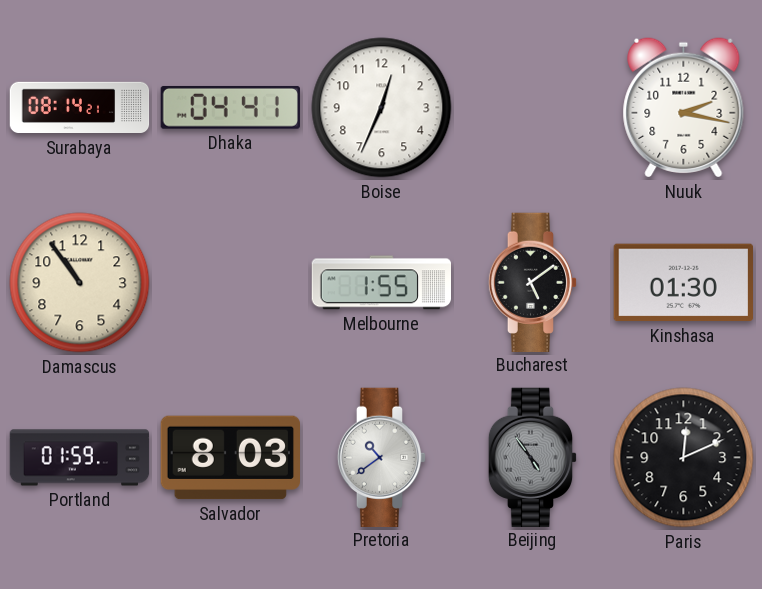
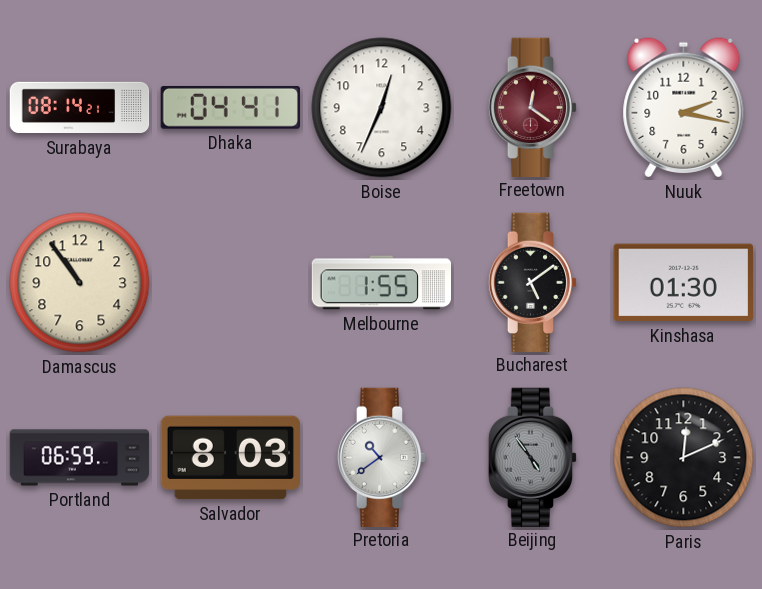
Freetown: none -> 12:21 (533, 107)
Portland: 01:59 -> 06:59 (80, 458)
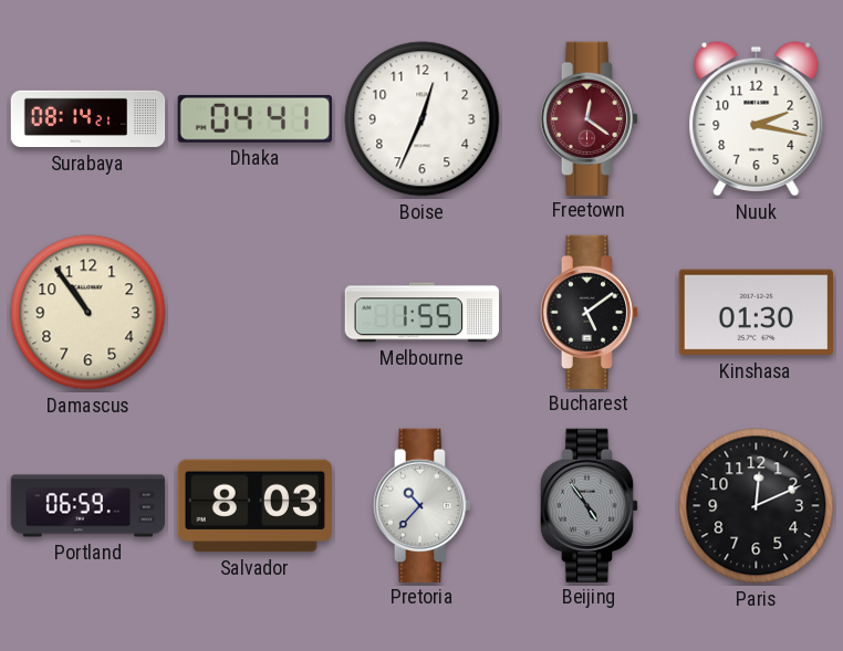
Pretoria: 10:39 -> 10:37 (423, 505)
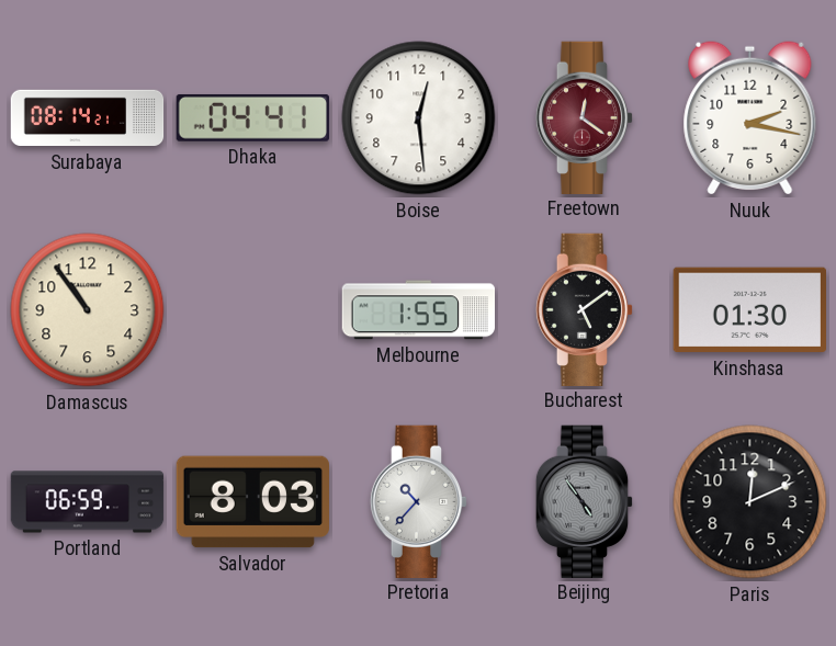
Boise: 12:34 -> 12:29 (419, 118)
